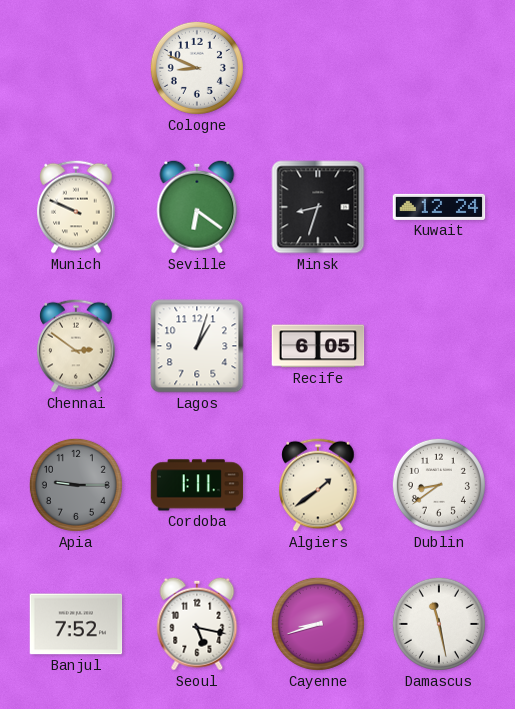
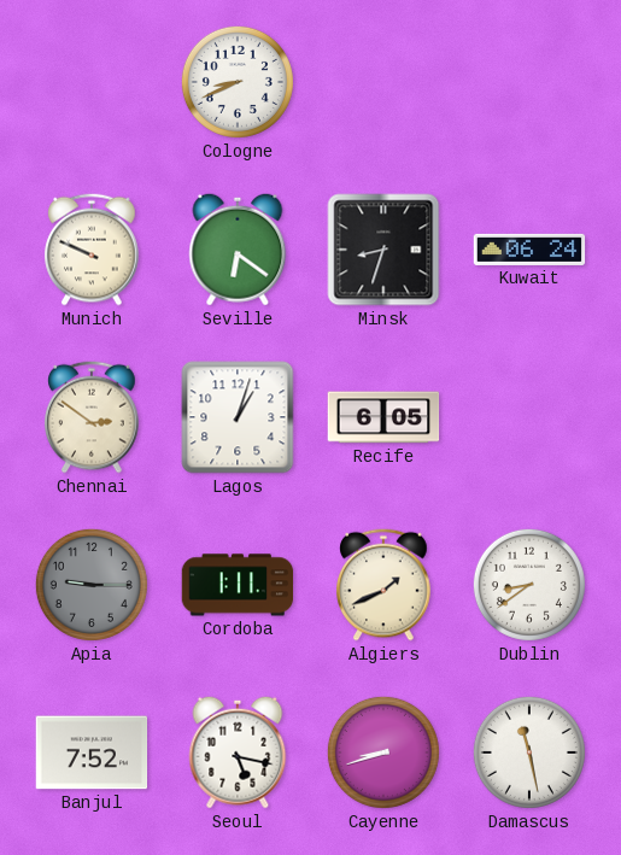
Cologne: 8:49 -> 8:41 (238, 82)
Kuwait: 12:24 -> 06:24 (529, 250)
Algiers: 1:39 -> 1:41 (383, 585)
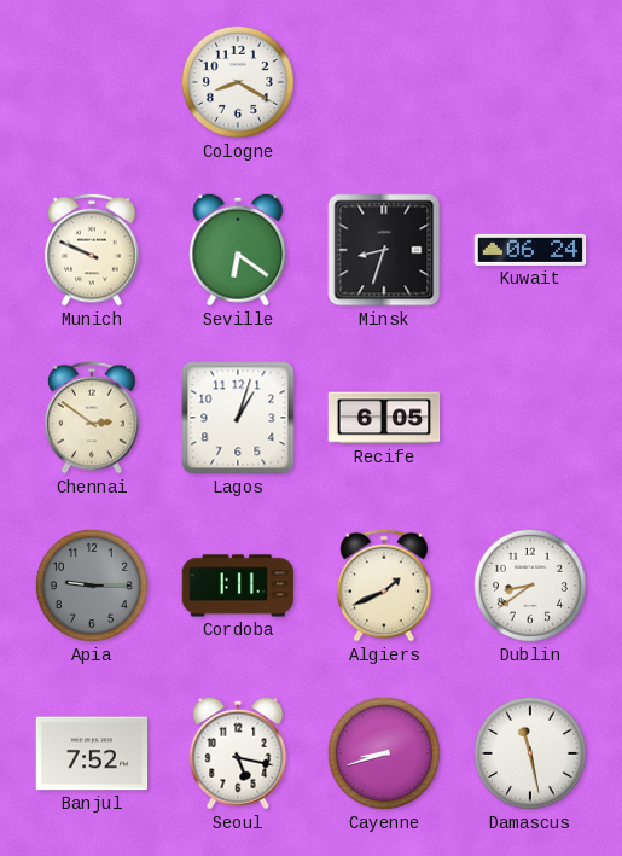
Cologne: 8:41 -> 8:20 (238, 82)
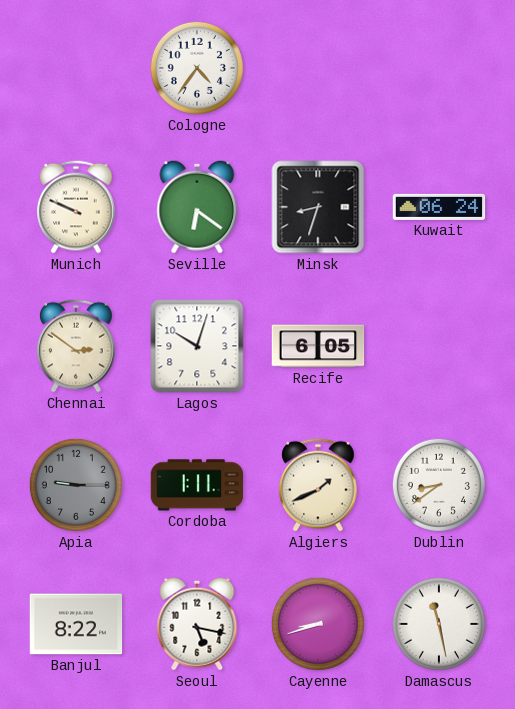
Cologne: 8:20 -> 4:36 (197, 68)
Lagos: 1:03 -> 10:03 (197, 346)
Banjul: 7:52 -> 8:22 (76, 624)
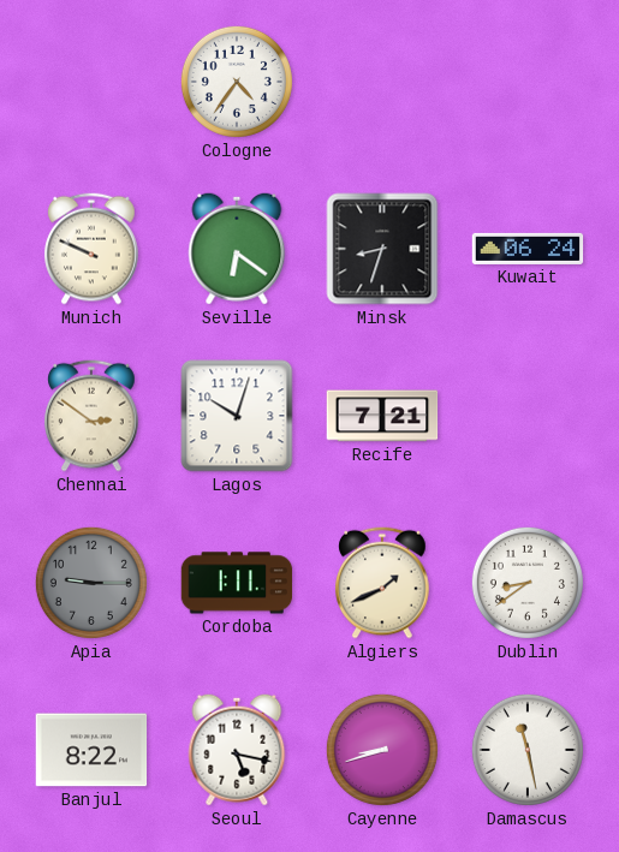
Recife: 6:05 -> 7:21 (382, 416)
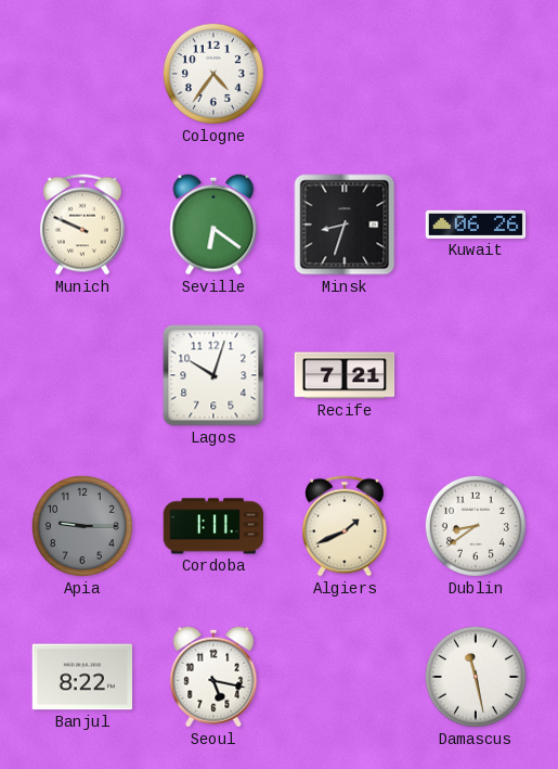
Kuwait: 06:24 -> 06:26 (476, 225)
Chennai: 2:51 -> none (91, 416)
Cayenne: 8:42 -> none (382, 750)
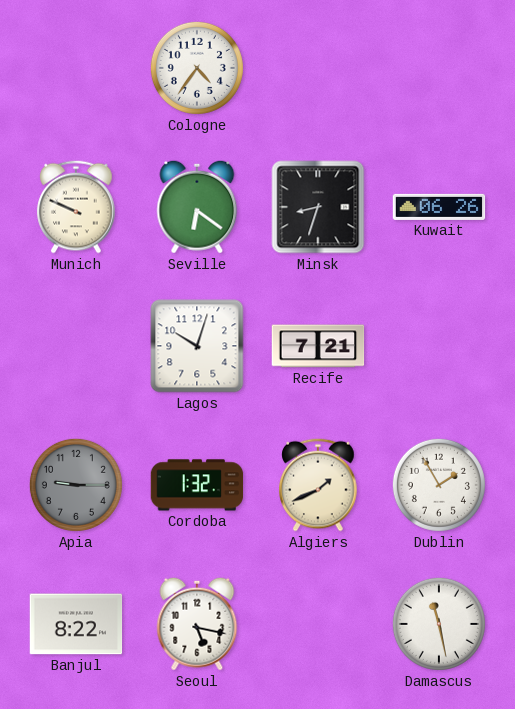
Cordoba: 1:11 -> 1:32 (197, 485)
Dublin: 8:39 -> 1:55 (439, 485)
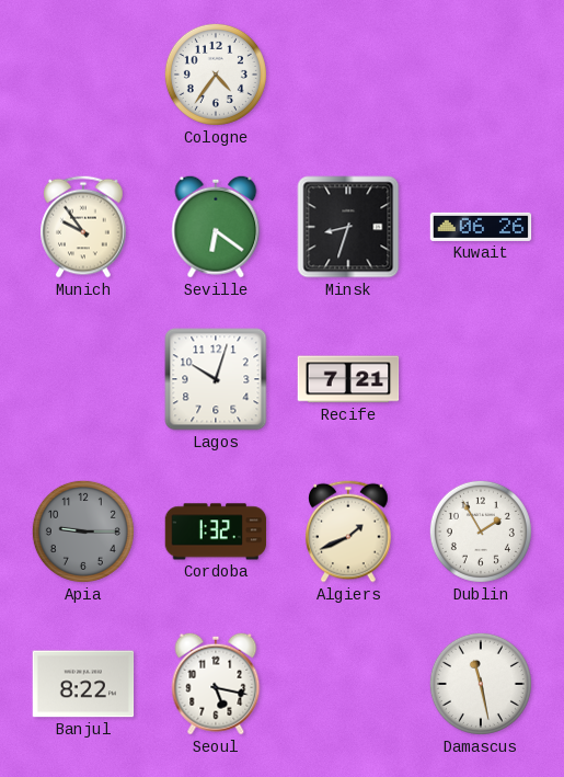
Munich: 9:49 -> 9:54 (83, 227)
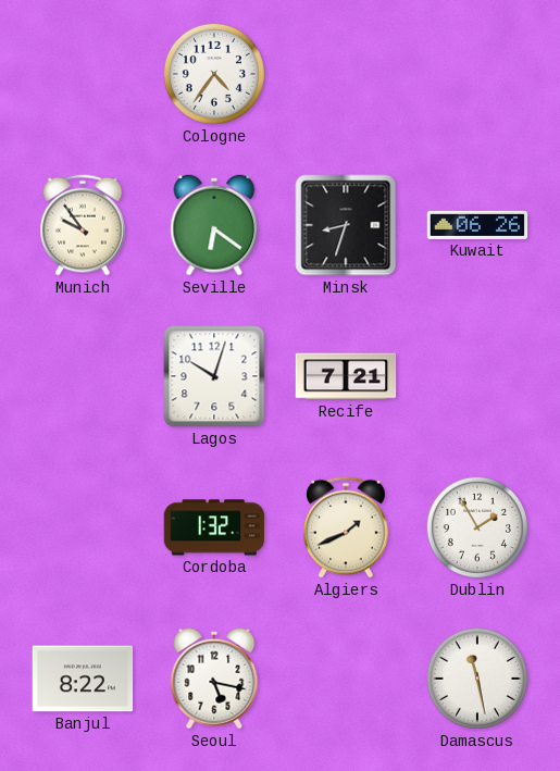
Apia: 9:15 -> none (83, 532)
